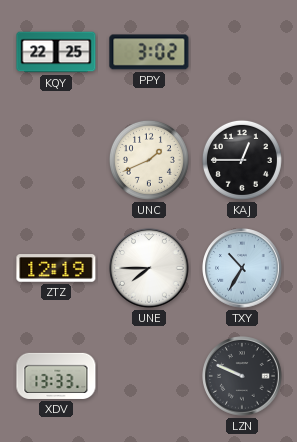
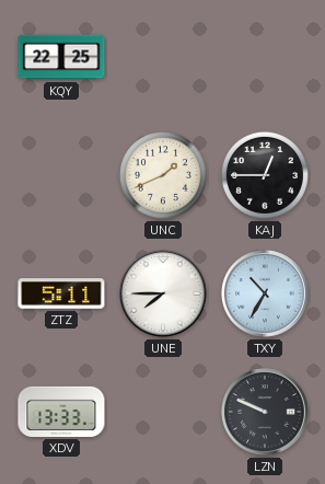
PPY: 3:02 -> none (149, 52)
ZTZ: 12:19 -> 5:11 (61, 293)
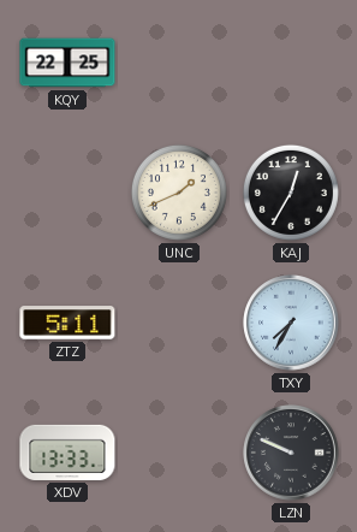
KAJ: 12:45 -> 12:35 (291, 193)
UNE: 7:45 -> none (163, 293)
TXY: 10:35 -> 7:35 (291, 323)
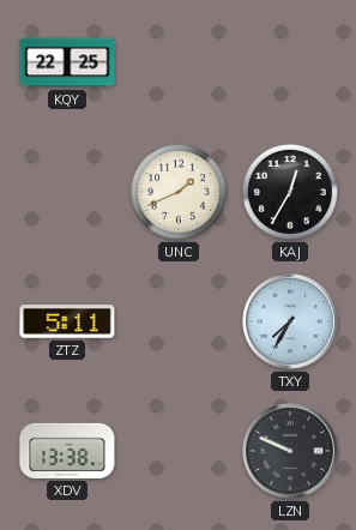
XDV: 13:33 -> 13:38 (67, 451)
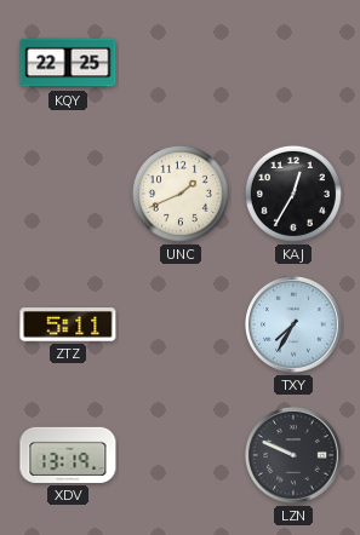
XDV: 13:38 -> 13:19 (68, 455)
